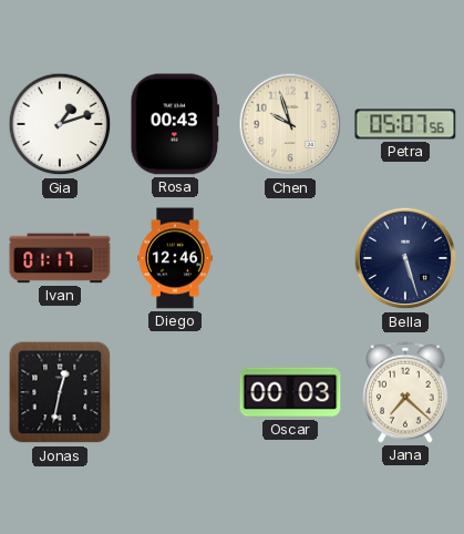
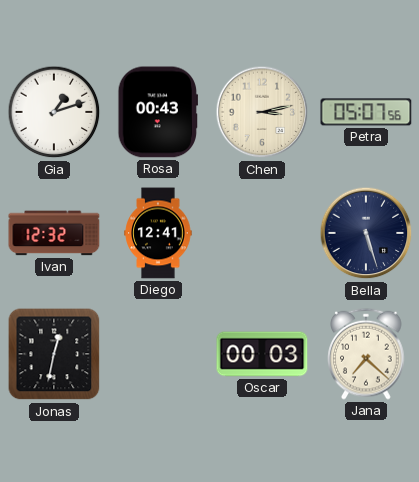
Chen: 9:57 -> 3:13 (262, 112)
Ivan: 01:17 -> 12:32 (54, 233)
Diego: 12:46 -> 12:41 (158, 233)
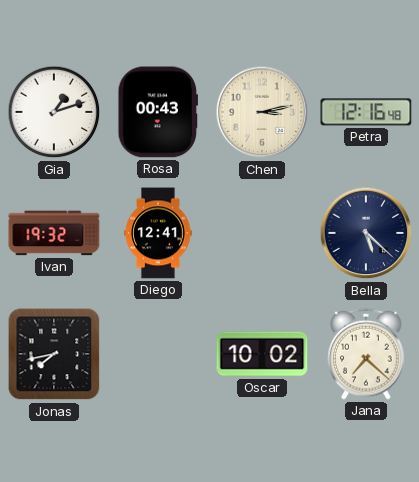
Petra: 05:07 -> 12:16 (366, 112)
Ivan: 12:32 -> 19:32 (54, 233)
Bella: 5:27 -> 5:22 (366, 233)
Jonas: 12:32 -> 7:43 (54, 354)
Oscar: 00:03 -> 10:02 (262, 354)
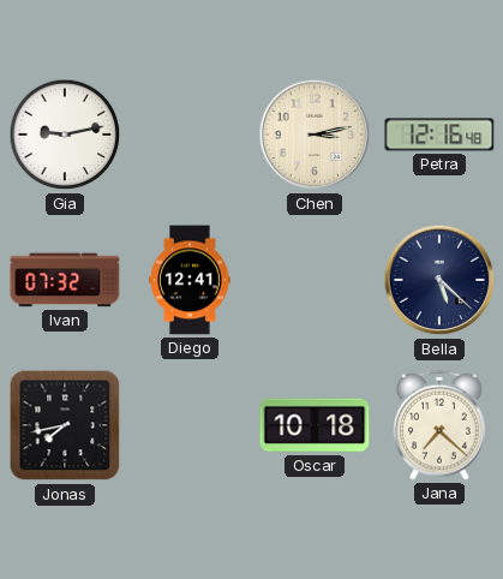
Gia: 1:12 -> 9:13 (65, 135)
Rosa: 00:43 -> none (157, 112)
Ivan: 19:32 -> 07:32 (65, 280)
Oscar: 10:02 -> 10:18 (315, 425)
